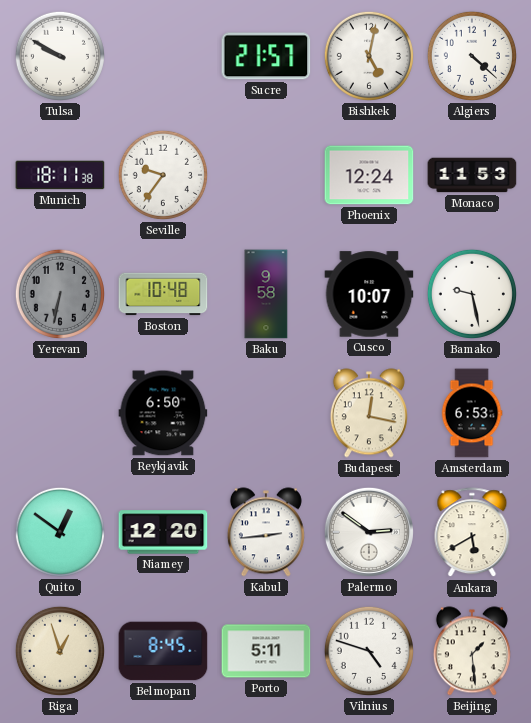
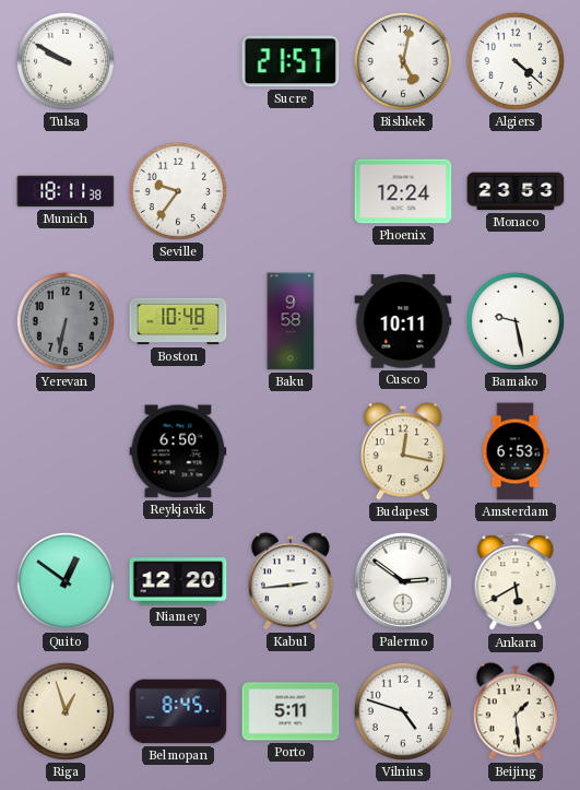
Monaco: 11:53 -> 23:53 (516, 191)
Cusco: 10:07 -> 10:11 (403, 321)
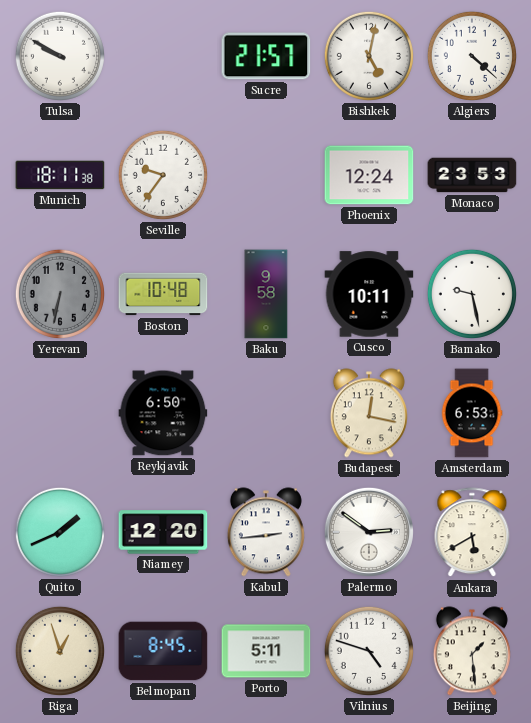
Quito: 12:51 -> 1:41 (60, 532)
